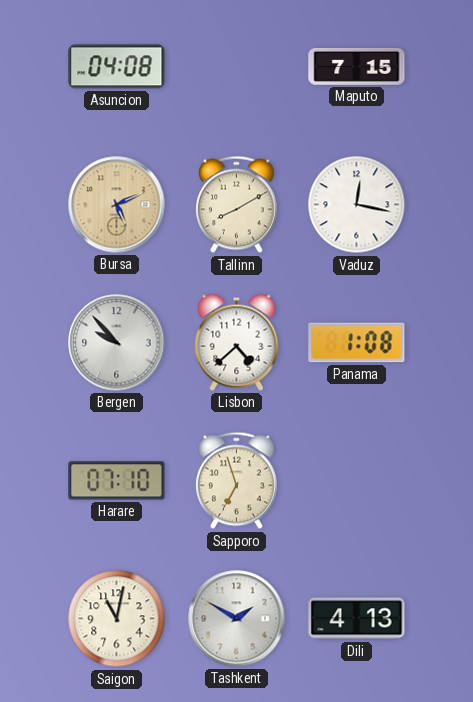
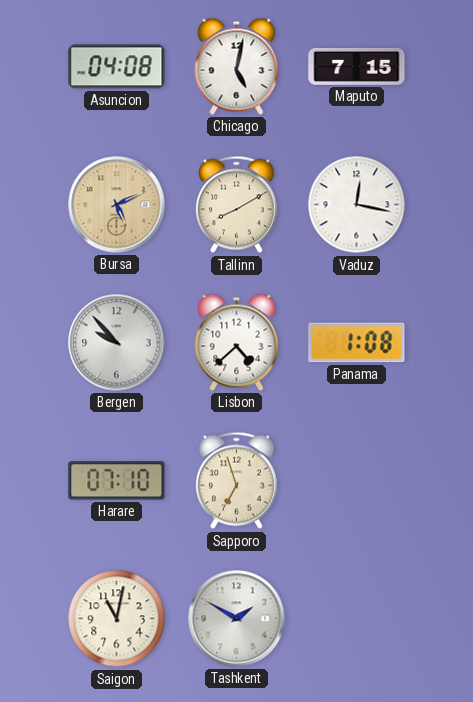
Chicago: none -> 5:02 (237, 66)
Dili: 4:13 -> none (357, 619)
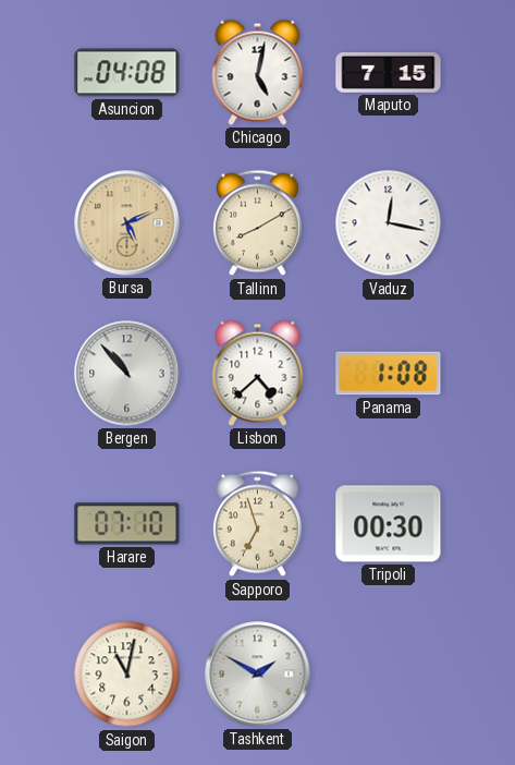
Bergen: 9:53 -> 10:53 (127, 374)
Tripoli: none -> 00:30 (389, 524)
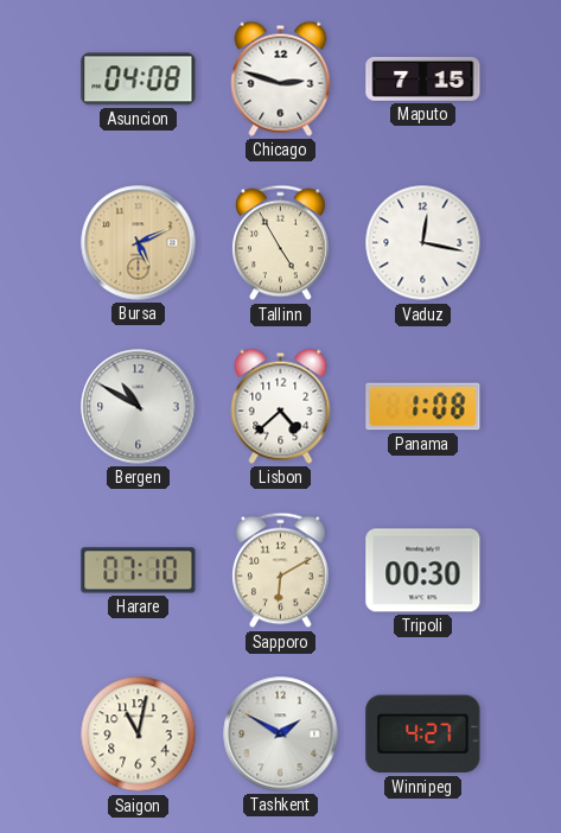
Chicago: 5:02 -> 2:48 (281, 78)
Tallinn: 8:10 -> 4:55 (281, 243)
Bergen: 10:53 -> 10:50 (139, 407)
Sapporo: 6:57 -> 6:10 (281, 571)
Winnipeg: none -> 4:27 (423, 735)
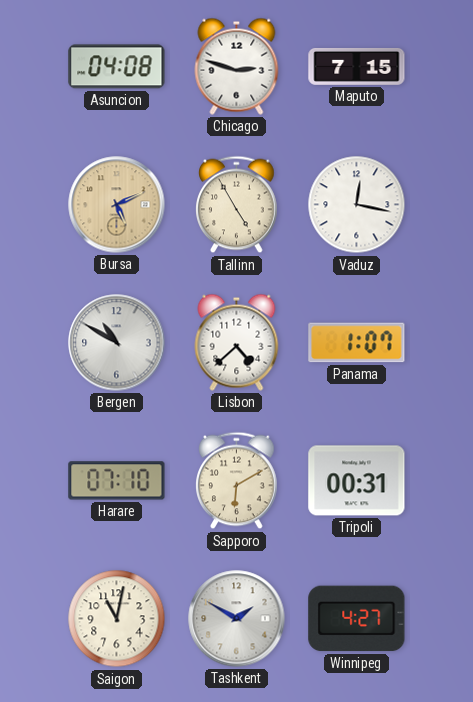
Panama: 1:08 -> 1:07 (357, 343)
Tripoli: 00:30 -> 00:31 (357, 481)
